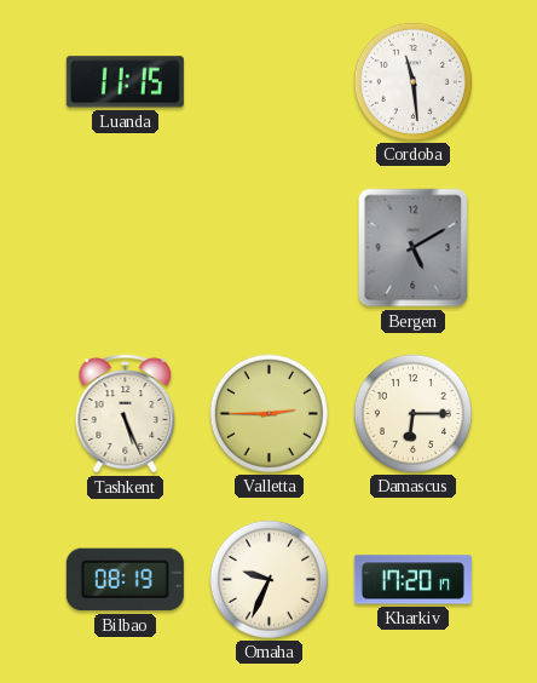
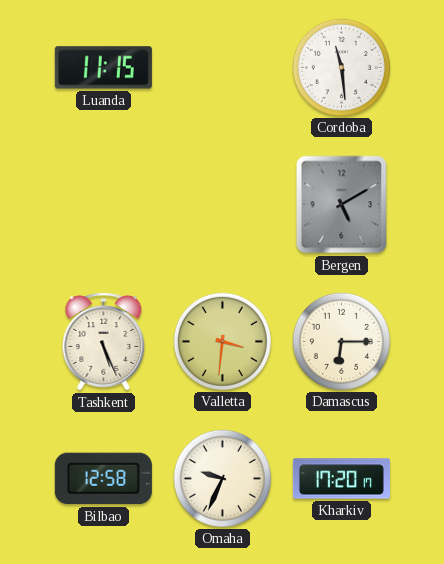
Valletta: 2:45 -> 3:31 (222, 341)
Bilbao: 08:19 -> 12:58 (103, 479)
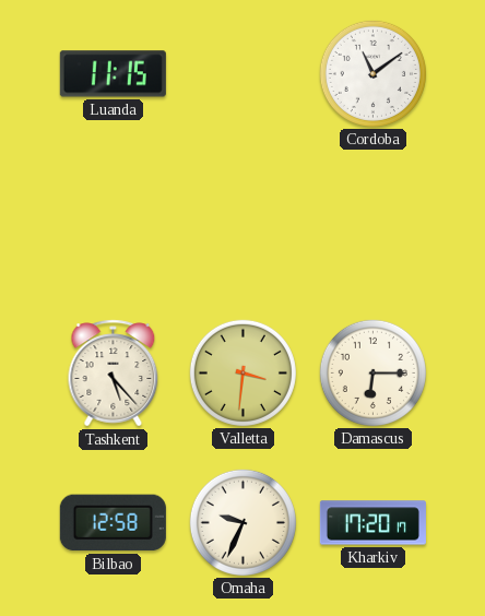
Cordoba: 11:29 -> 11:09 (372, 73)
Bergen: 5:10 -> none (342, 205)
Tashkent: 5:26 -> 5:23 (114, 374)
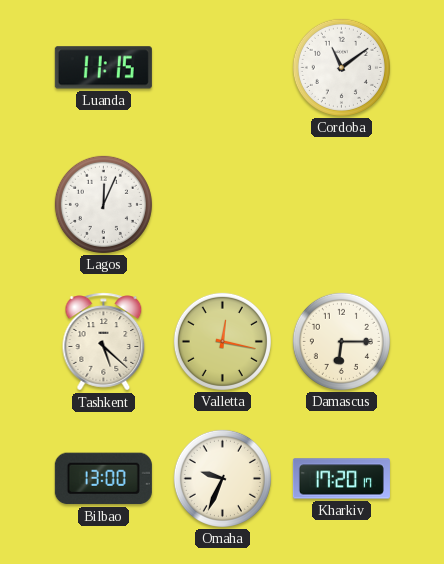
Lagos: none -> 12:04 (103, 204)
Tashkent: 5:23 -> 5:22 (104, 342)
Valletta: 3:31 -> 12:17 (222, 341)
Bilbao: 12:58 -> 13:00 (103, 479)
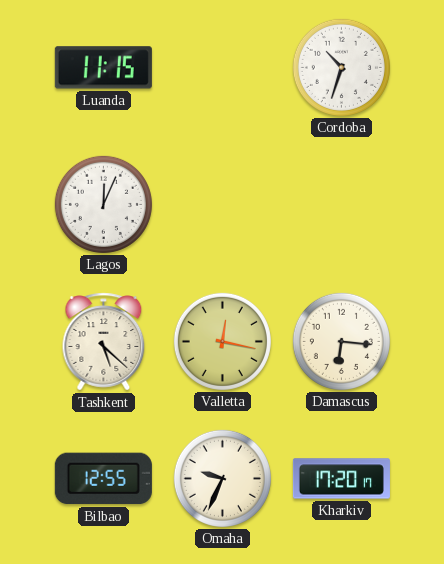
Cordoba: 11:09 -> 10:33 (341, 67)
Damascus: 6:15 -> 6:16 (341, 341)
Bilbao: 13:00 -> 12:55 (103, 479)
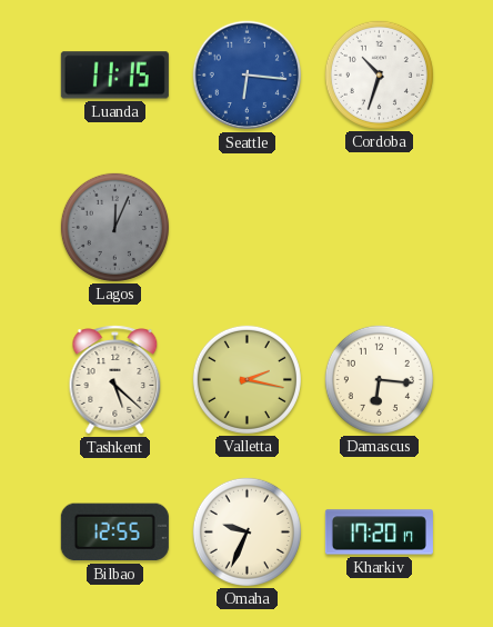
Seattle: none -> 6:16 (248, 76)
Lagos dial: white -> grey (114, 227)
Valletta: 12:17 -> 2:17 (247, 379)
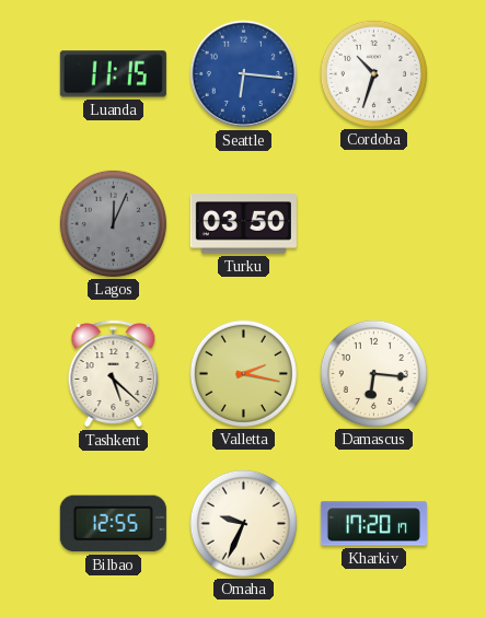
Turku: none -> 03:50 (243, 224)
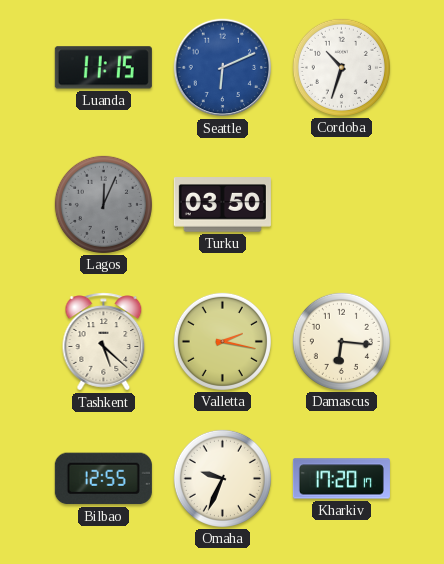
Seattle: 6:16 -> 6:11 (223, 68)
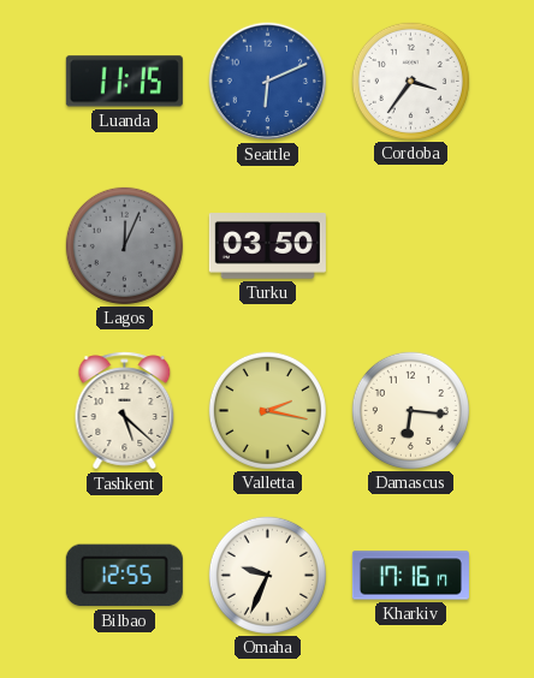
Cordoba: 10:33 -> 3:36 (410, 81)
Kharkiv: 17:20 -> 17:16 (410, 576)
